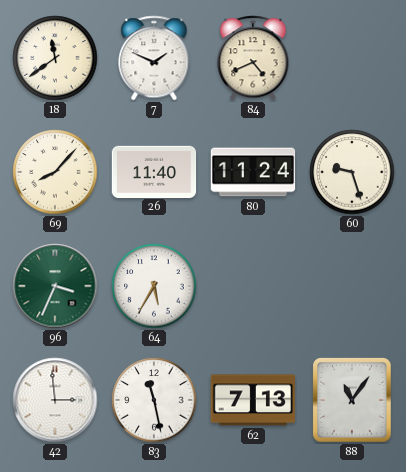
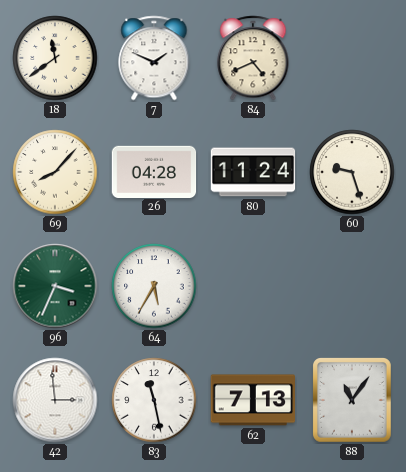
26: 11:40 -> 04:28 (154, 171)
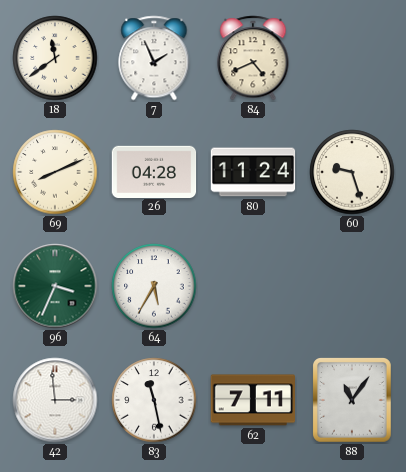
7: 1:49 -> 1:56 (154, 58)
69: 8:07 -> 8:11 (55, 172)
62: 7:13 -> 7:11 (253, 400)
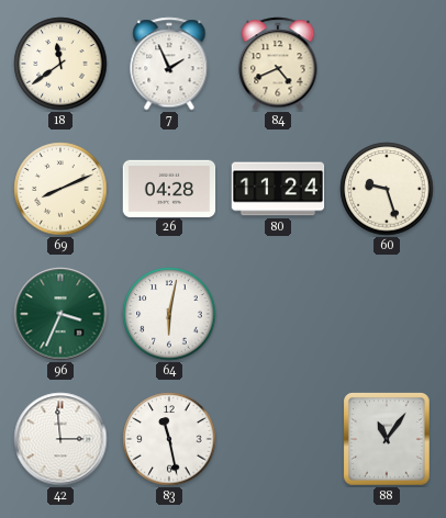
64: 5:35 -> 6:02 (169, 314)
62: 7:11 -> none (253, 400)
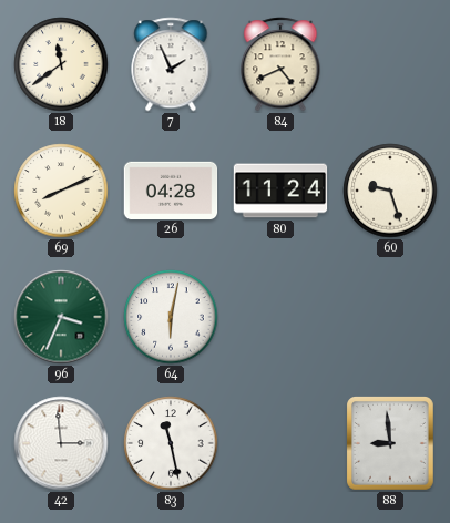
88: 11:06 -> 8:59 (391, 444)
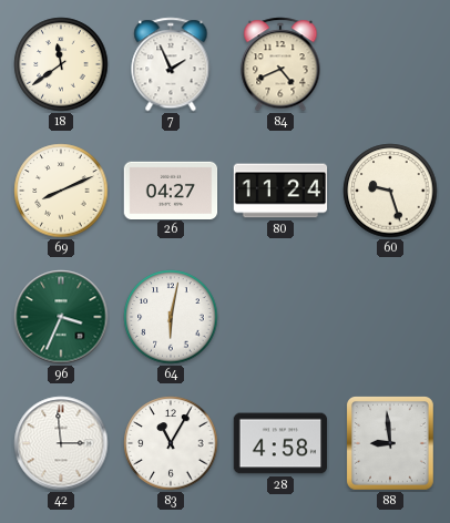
26: 04:28 -> 04:27 (171, 189)
83: 11:28 -> 11:05 (171, 443)
28: none -> 4:58 (280, 443)
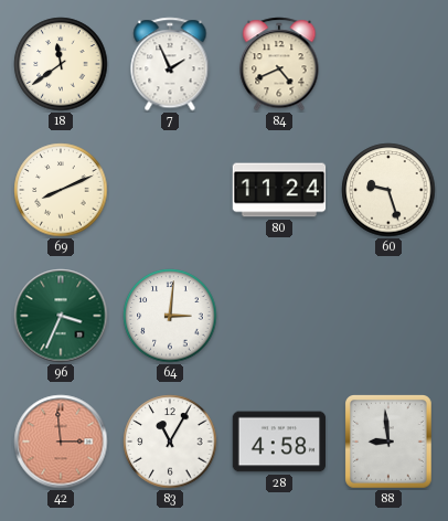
26: 04:27 -> none (171, 189)
64: 6:02 -> 3:01 (170, 316)
42 dial: white -> salmon (61, 442)
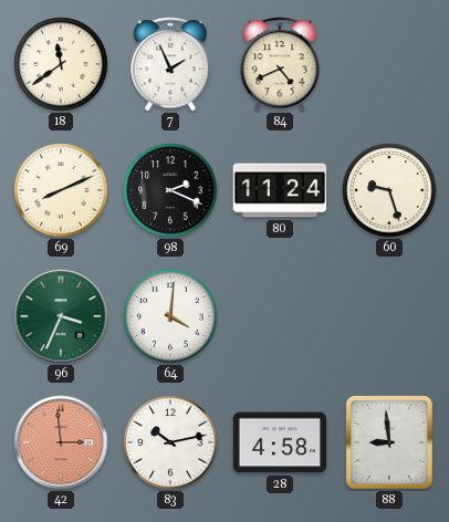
98: none -> 2:19 (170, 190)
64: 3:01 -> 4:01 (170, 316)
83: 11:05 -> 10:13 (170, 442)
